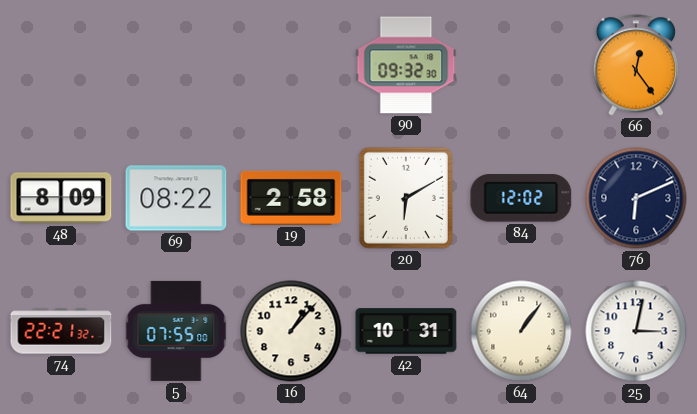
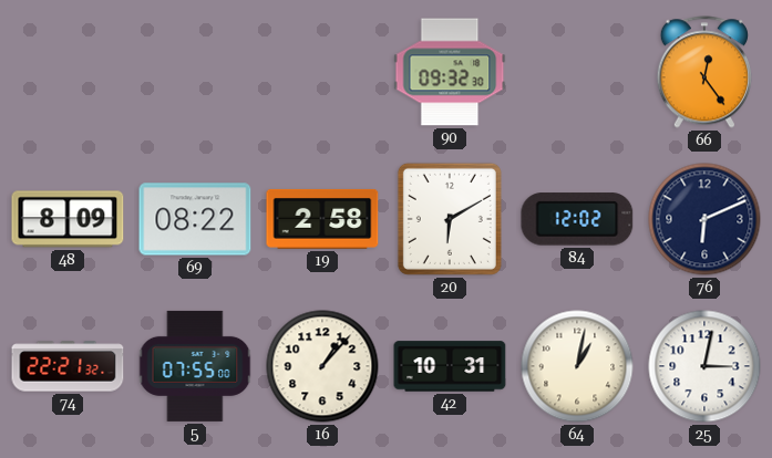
64: 1:06 -> 1:02 (577, 366)
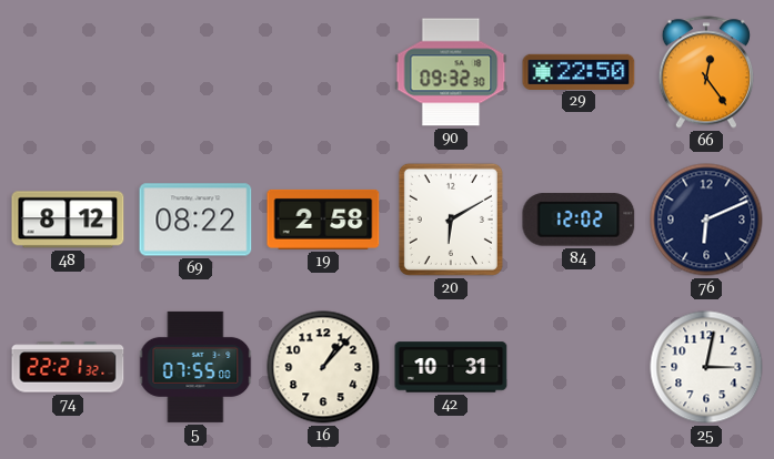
29: none -> 22:50 (579, 71)
48: 8:09 -> 8:12 (68, 220)
64: 1:02 -> none (577, 366)
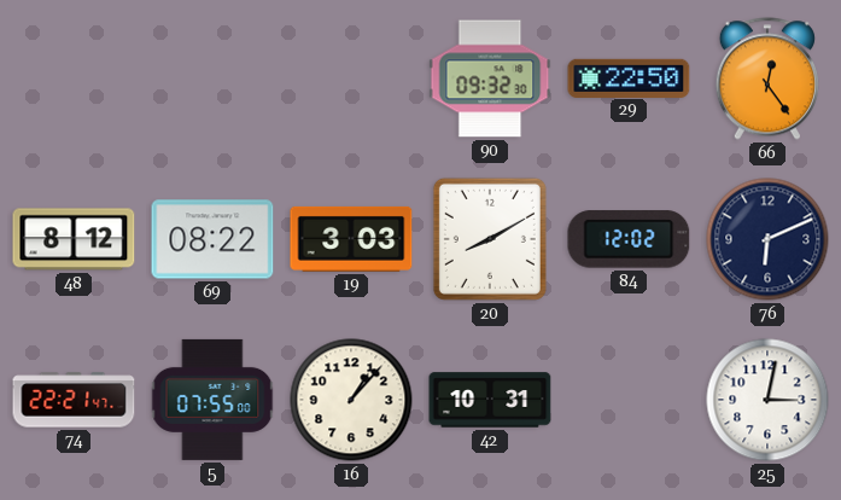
19: 2:58 -> 3:03 (351, 239)
20: 6:10 -> 8:10 (490, 239)
74: 22:21:32 -> 22:21:47 (74, 400)
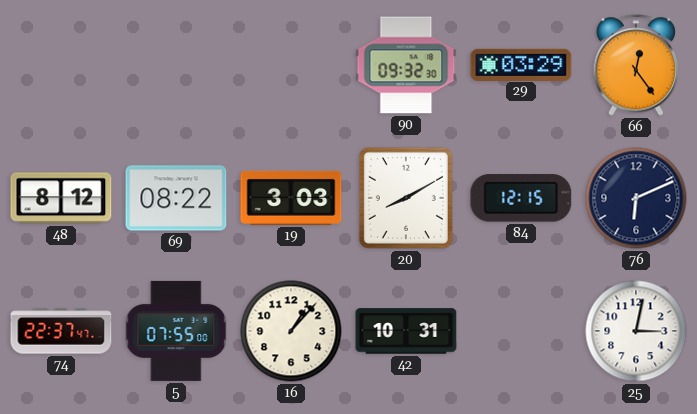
29: 22:50 -> 03:29 (521, 64)
84: 12:02 -> 12:15 (521, 198)
74: 22:21 -> 22:37 (61, 331)
